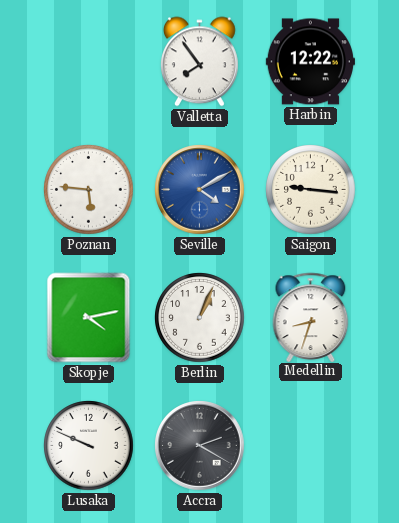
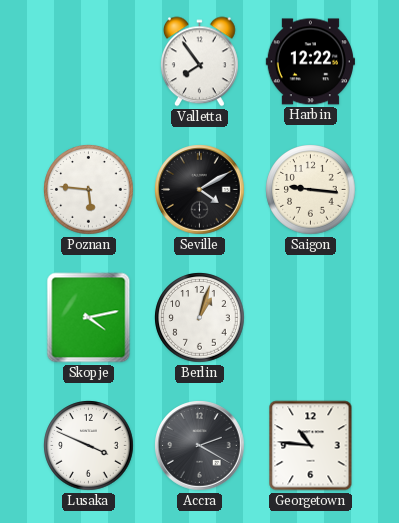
Seville dial: blue -> black (200, 190)
Berlin: 1:04 -> 1:03 (200, 318)
Medellin: 8:33 -> none (311, 317)
Lusaka: 9:49 -> 3:49 (89, 446)
Georgetown: none -> 10:46 (311, 446)
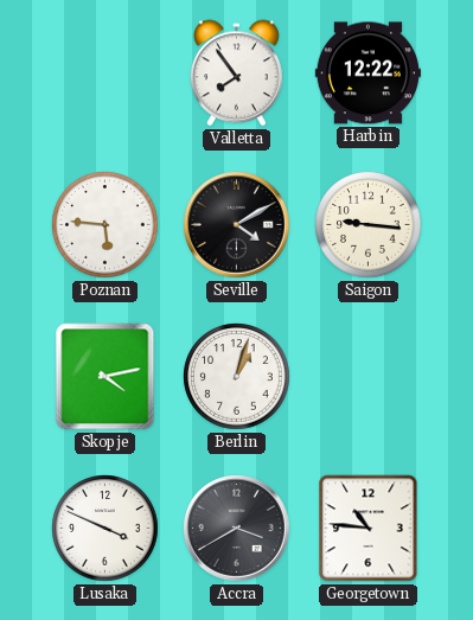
Accra: 2:20 -> 3:40 (237, 529)
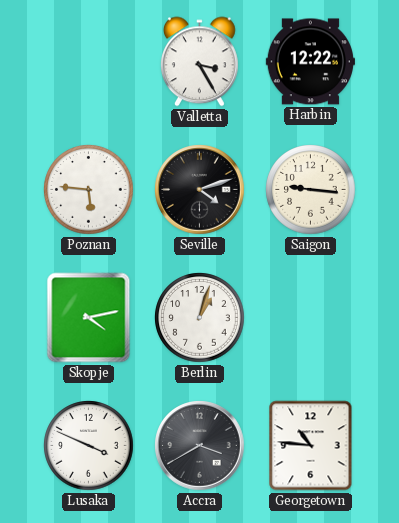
Valletta: 7:54 -> 3:25 (199, 62)
Seville: 4:10 -> 4:12 (200, 190)
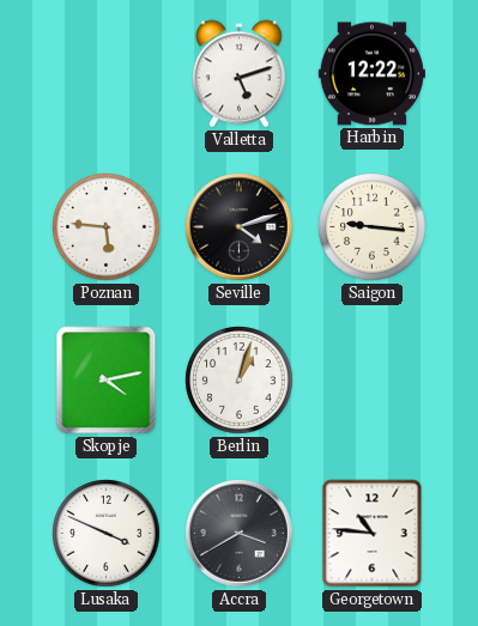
Valletta: 3:25 -> 5:12 (238, 74)
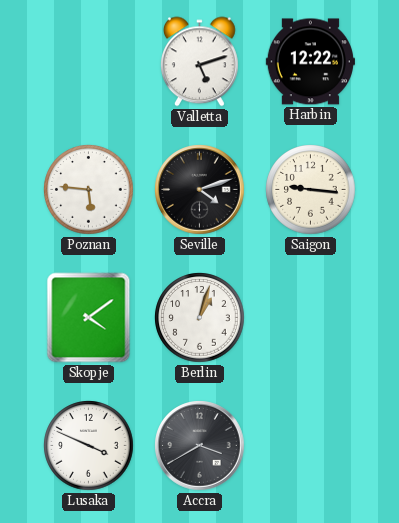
Skopje: 4:13 -> 4:09 (89, 318)
Georgetown: 10:46 -> none (373, 534)
